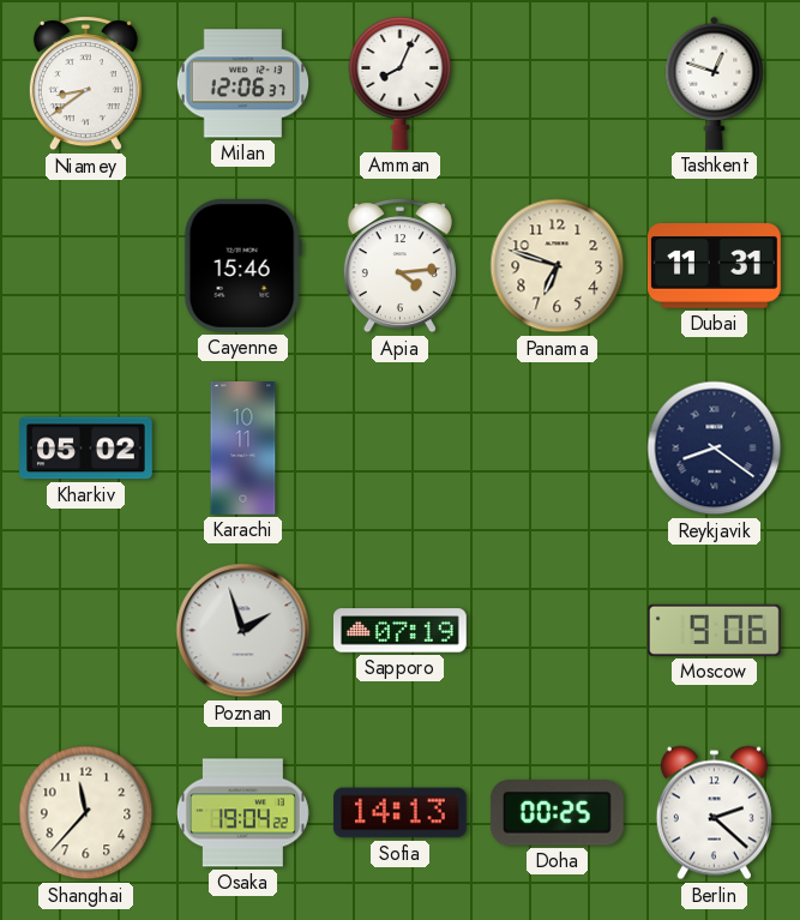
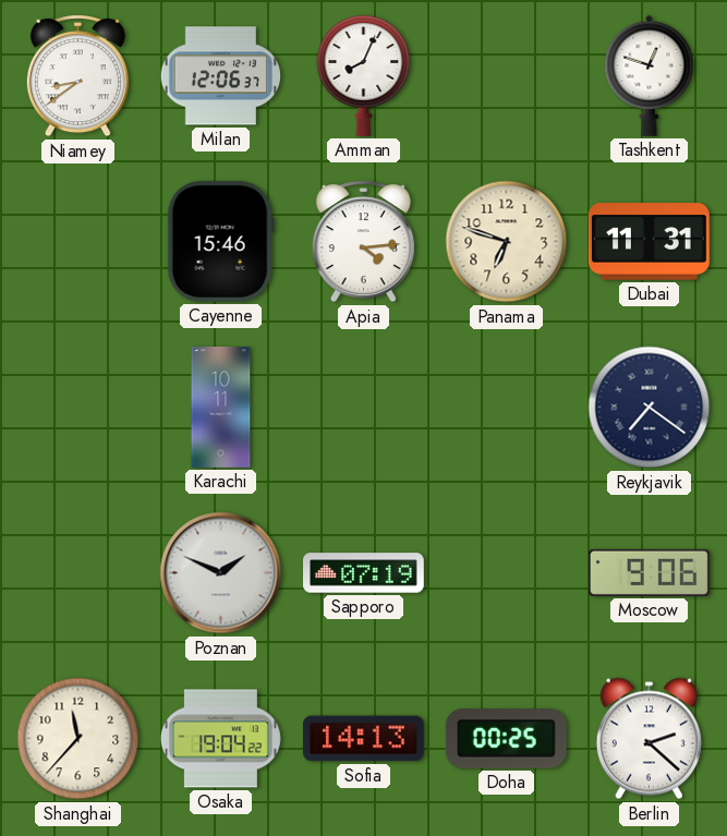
Kharkiv: 05:02 -> none (86, 449)
Reykjavik: 8:21 -> 7:21 (650, 408)
Poznan: 1:57 -> 1:49 (221, 573)
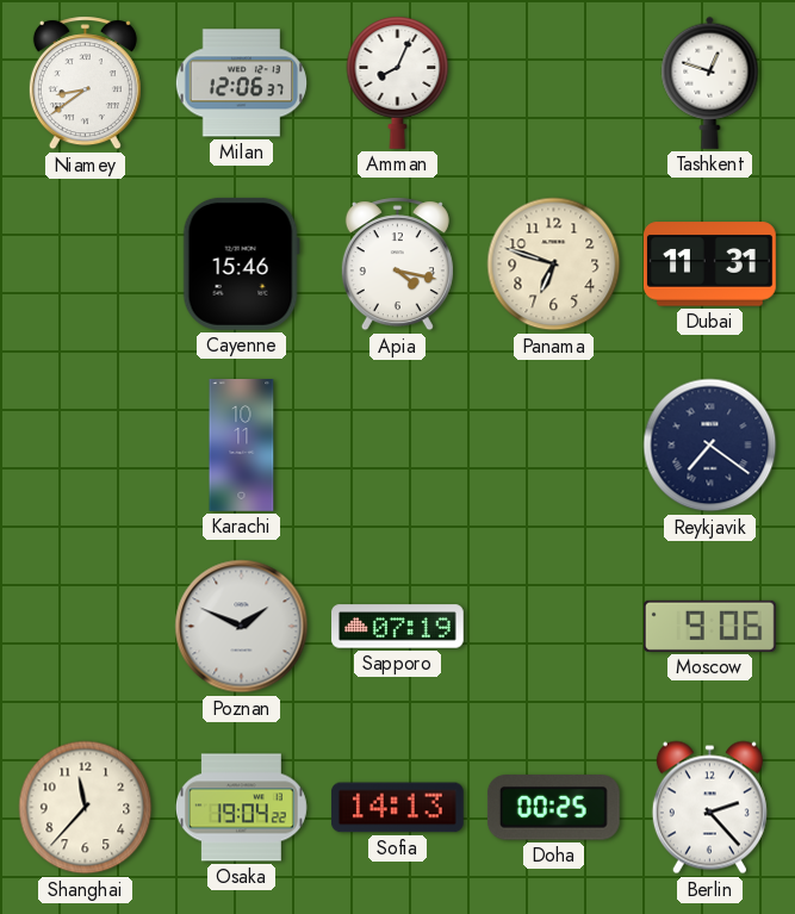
Apia: 4:14 -> 4:17 (397, 265)
Berlin: 2:22 -> 2:23 (709, 808)
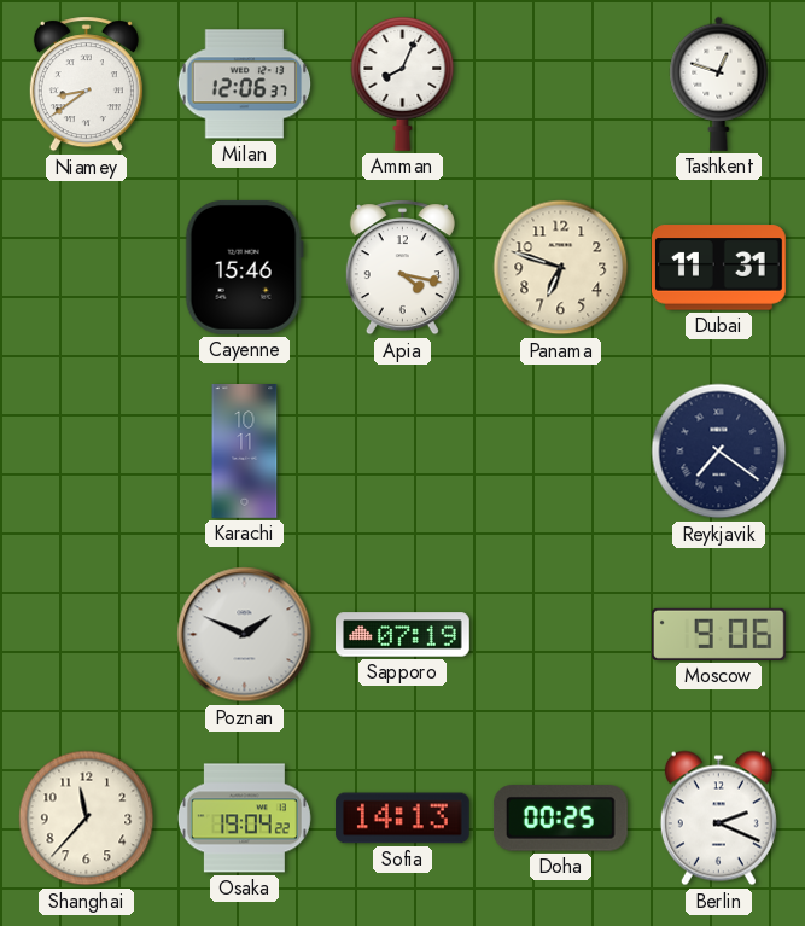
Berlin: 2:23 -> 2:19 (718, 819)
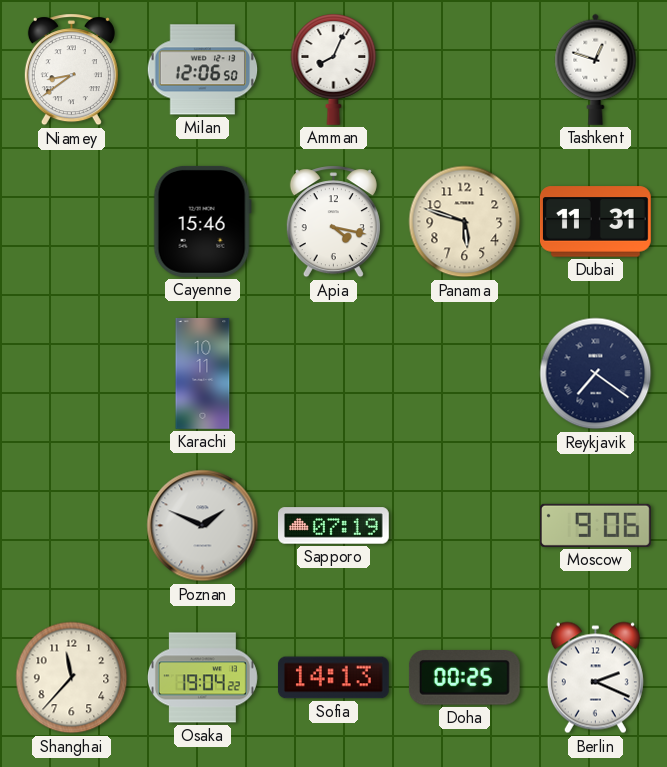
Milan: 12:06:37 -> 12:06:50 (203, 70)
Panama: 6:48 -> 5:48 (465, 222)
